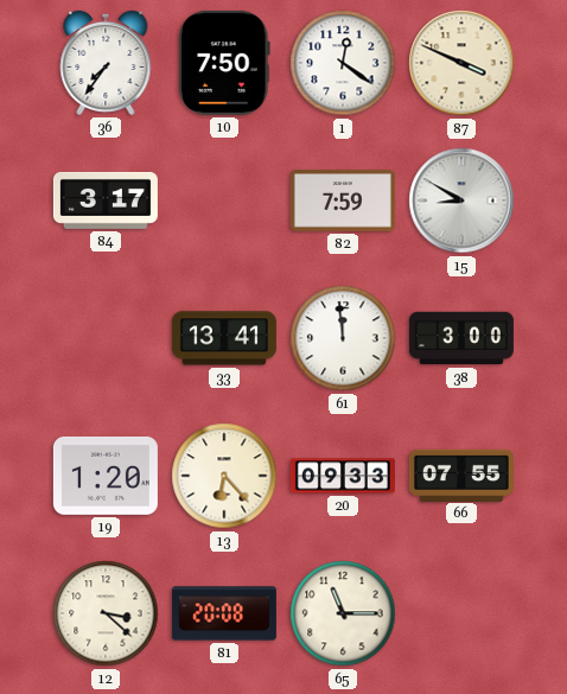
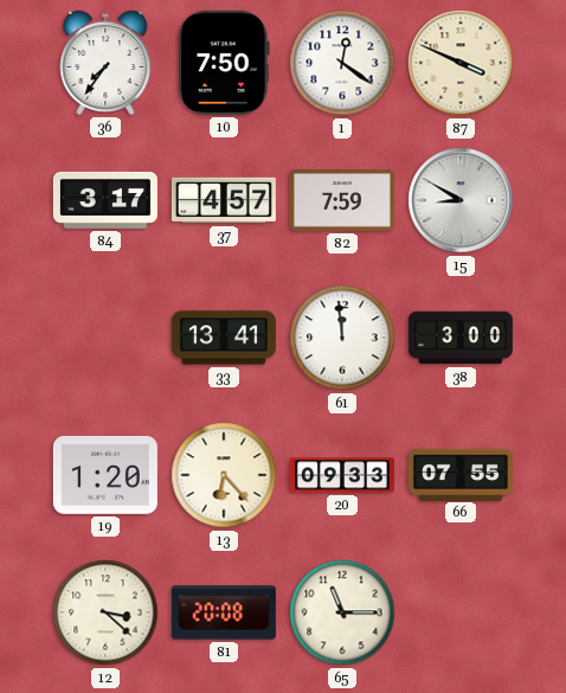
37: none -> 4:57 (224, 200)
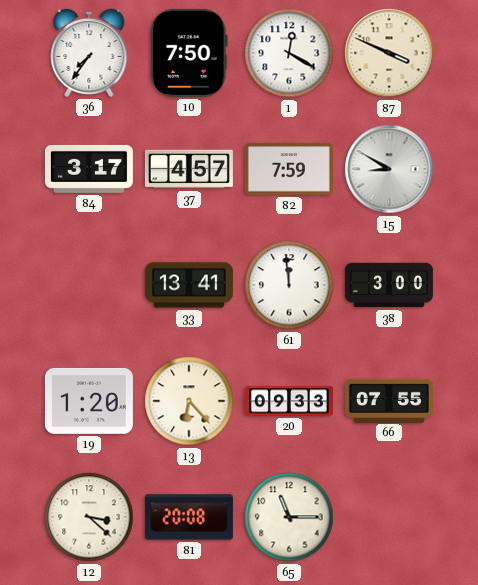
1: 12:21 -> 12:20 (289, 53)
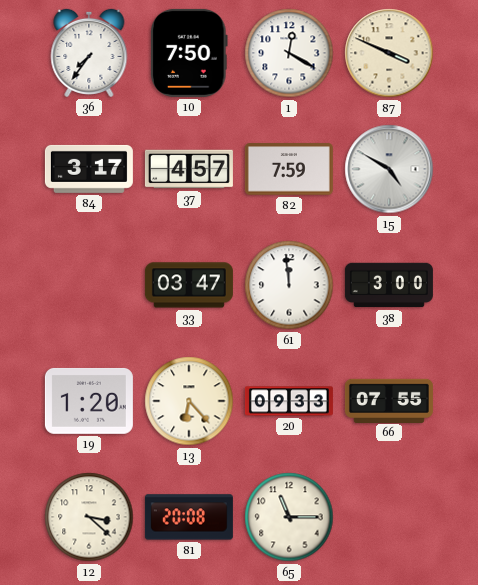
15: 8:50 -> 4:50 (389, 169)
33: 13:41 -> 03:47 (189, 285)
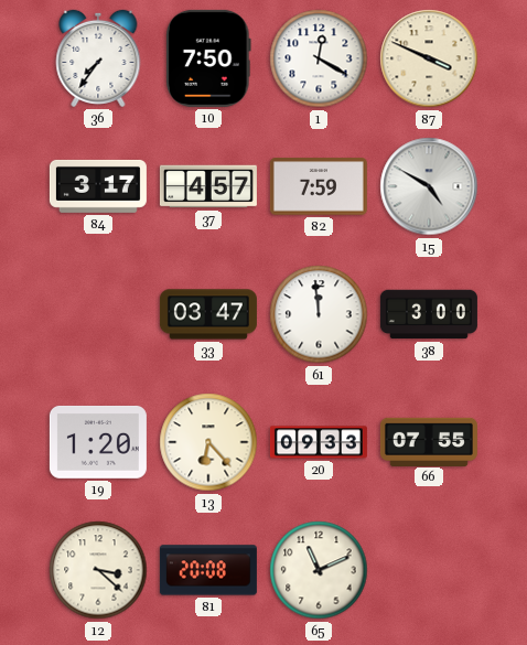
65: 11:15 -> 11:11 (319, 570)
